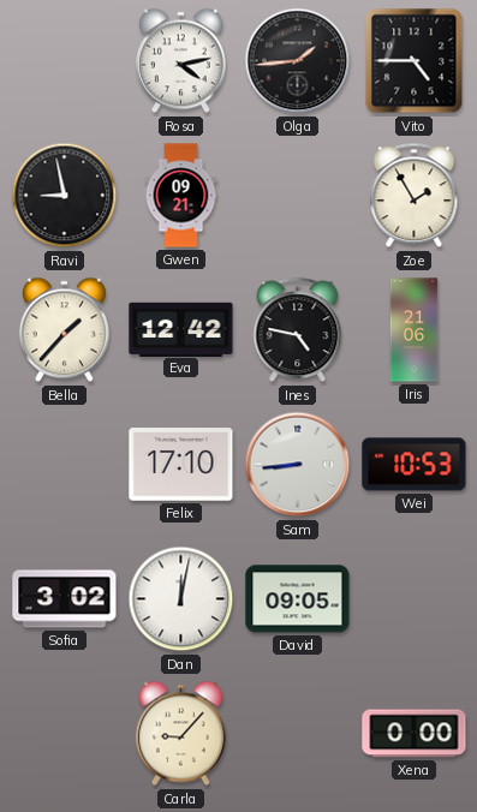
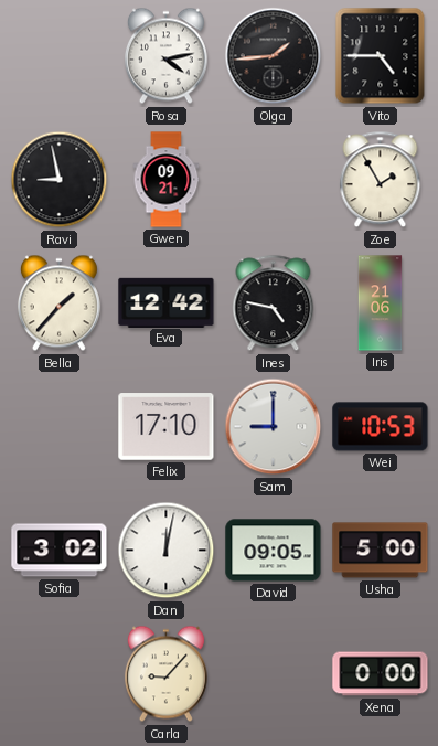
Sam: 8:44 -> 9:00 (274, 427)
Usha: none -> 5:00 (381, 551)
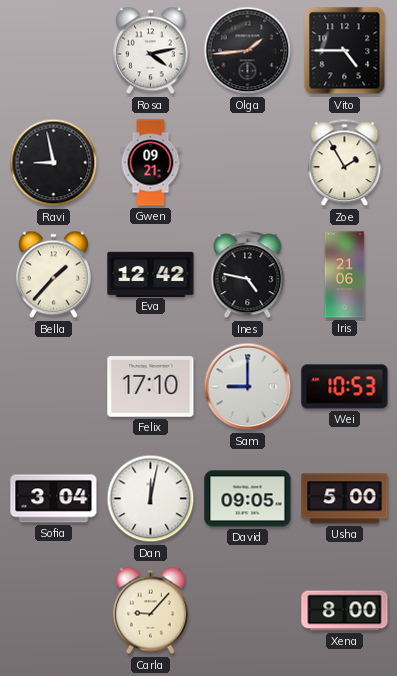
Sofia: 3:02 -> 3:04 (54, 499)
Xena: 0:00 -> 8:00 (345, 611)
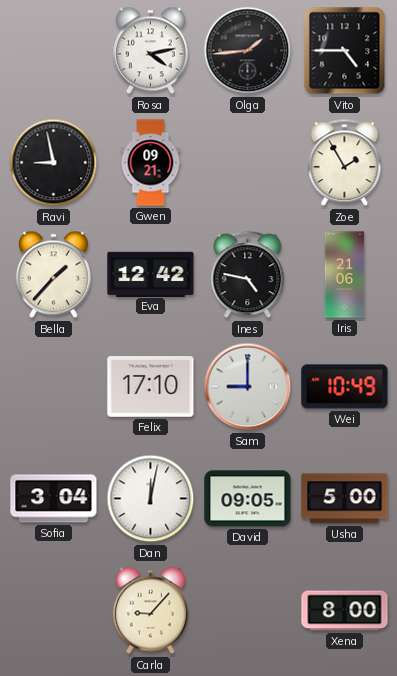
Wei: 10:53 -> 10:49 (345, 387)
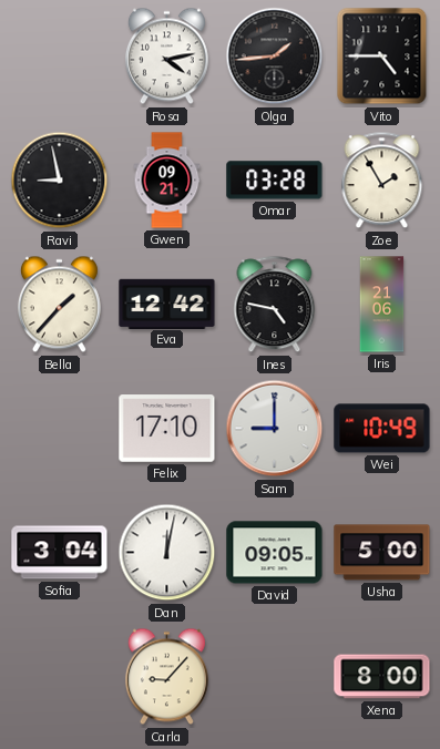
Omar: none -> 03:28 (275, 181)
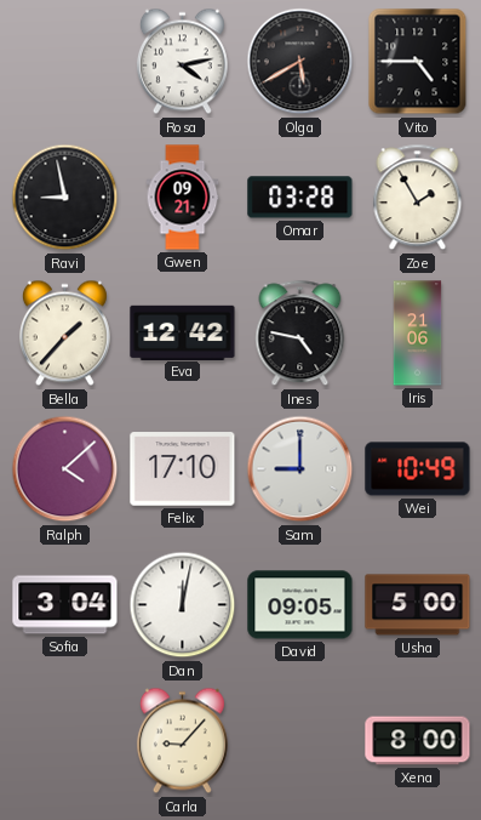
Olga: 1:44 -> 5:40 (300, 62)
Ralph: none -> 4:08 (65, 469)
